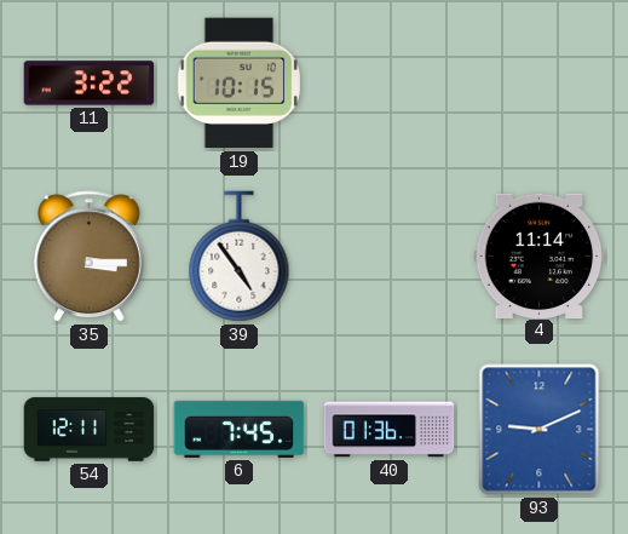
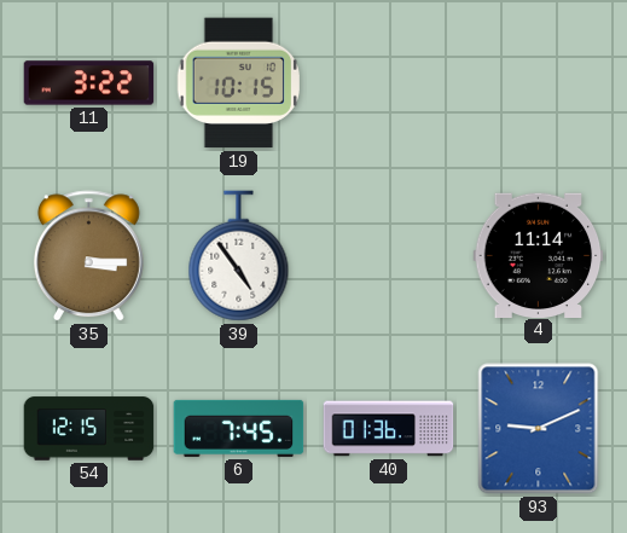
54: 12:11 -> 12:15 (89, 429)
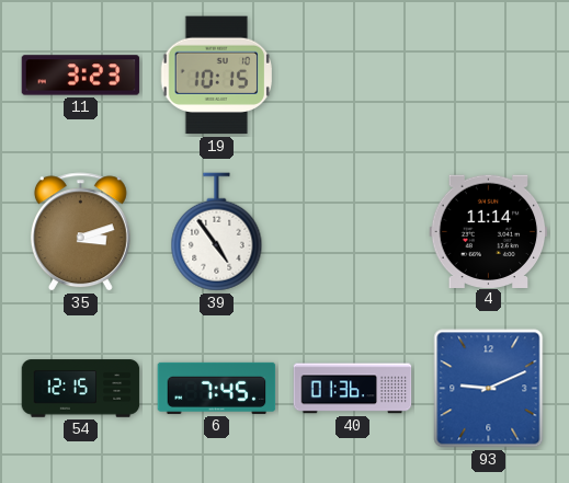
11: 3:22 -> 3:23 (81, 76)
35: 3:15 -> 3:12 (80, 232)
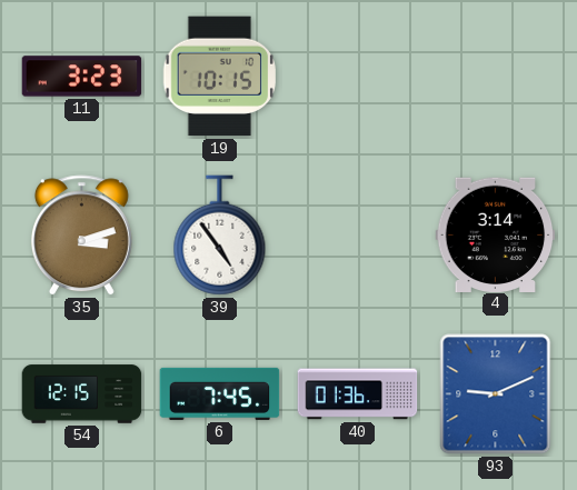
4: 11:14 -> 3:14 (496, 234)
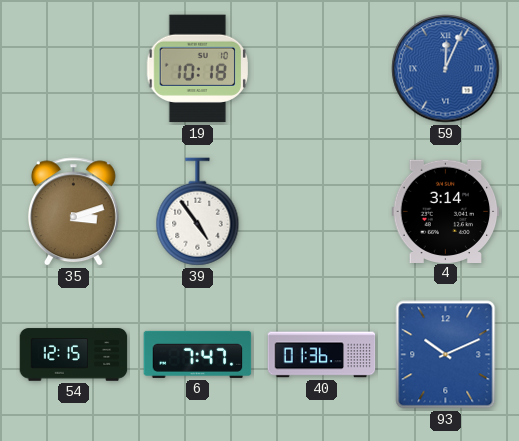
11: 3:23 -> none (82, 77)
19: 10:15 -> 10:18 (198, 69)
59: none -> 12:04 (446, 69)
6: 7:45 -> 7:47 (198, 354)
93: 9:11 -> 10:11 (446, 355)
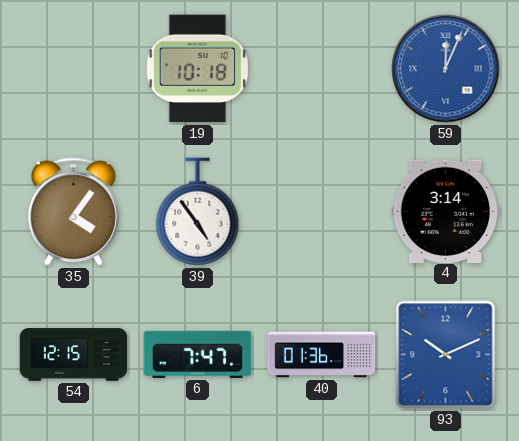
35: 3:12 -> 4:06 (73, 212)
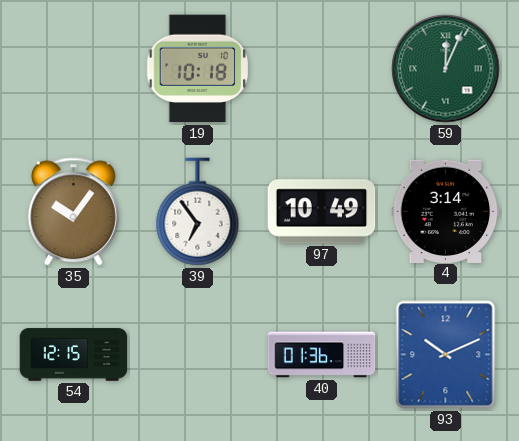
59 dial: blue -> green (446, 69)
35: 4:06 -> 10:06 (73, 212)
39: 4:54 -> 6:54 (198, 212)
97: none -> 10:49 (322, 212)
6: 7:47 -> none (198, 354)
